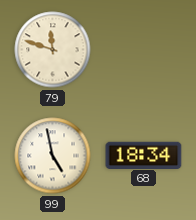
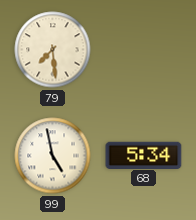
79: 11:48 -> 7:29 (53, 50)
68: 18:34 -> 5:34 (144, 155)
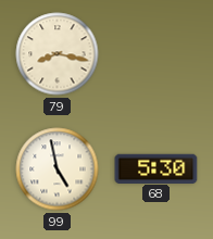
79: 7:29 -> 8:17 (58, 54)
68: 5:34 -> 5:30 (156, 168)
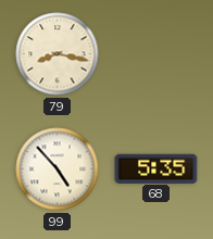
99: 4:58 -> 4:53 (58, 169)
68: 5:30 -> 5:35 (156, 168)
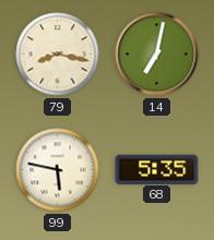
14: none -> 7:02 (157, 55)
99: 4:53 -> 5:47 (58, 170)
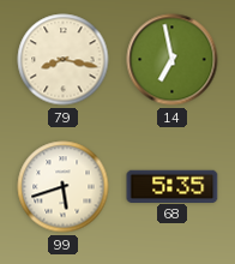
14: 7:02 -> 6:58 (173, 60)
99: 5:47 -> 5:42 (64, 187)
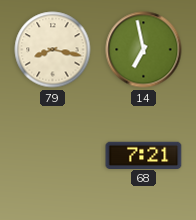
99: 5:42 -> none (64, 187)
68: 5:35 -> 7:21 (144, 155)
